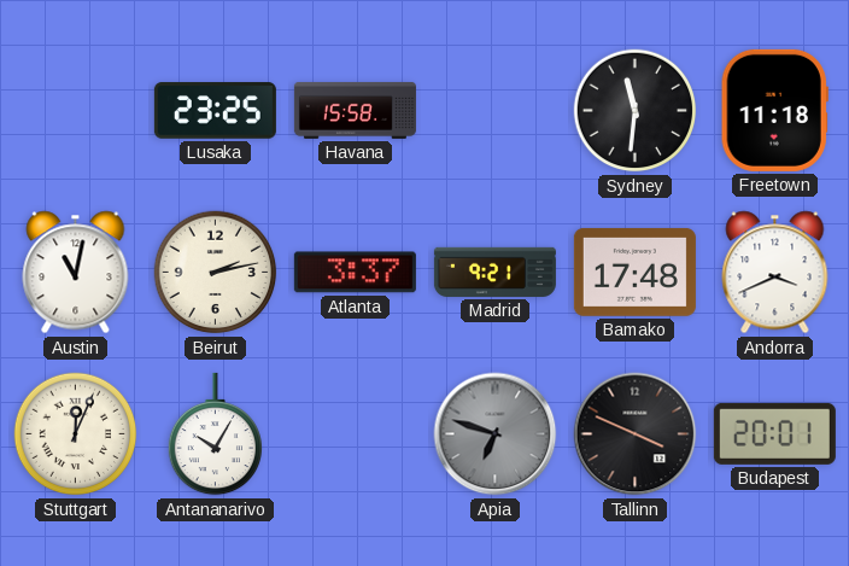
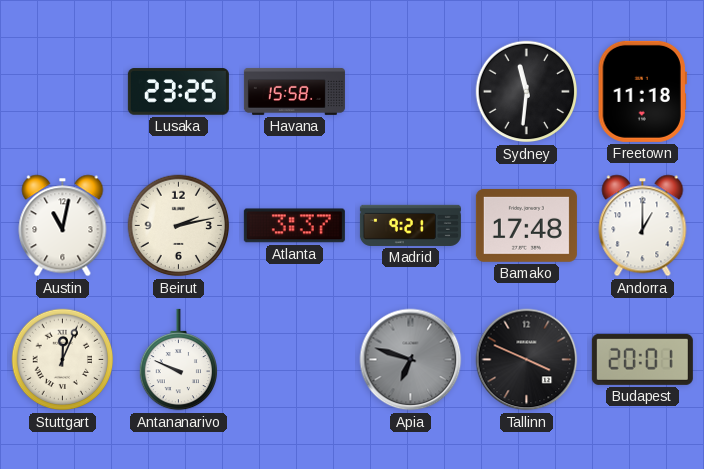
Andorra: 3:41 -> 1:00 (643, 226)
Antananarivo: 10:05 -> 9:49 (178, 360)
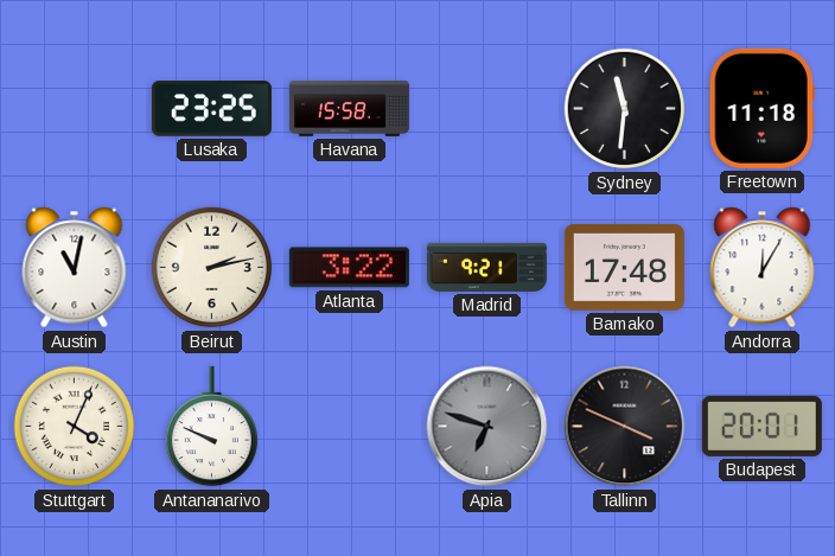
Atlanta: 3:37 -> 3:22 (349, 268)
Andorra: 1:00 -> 12:05 (763, 268)
Stuttgart: 12:04 -> 4:04 (75, 427)
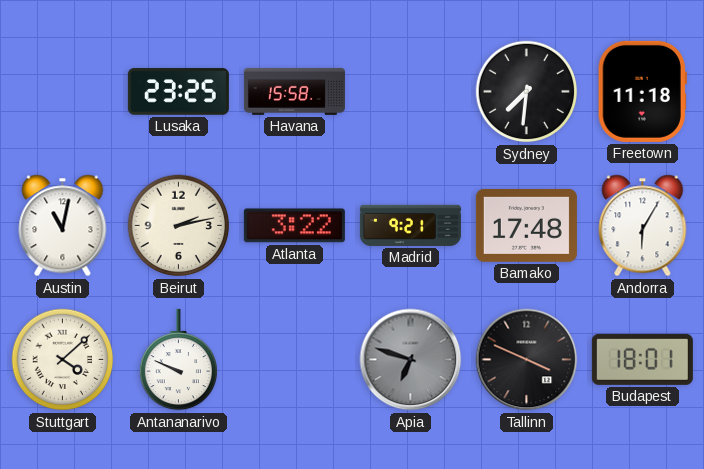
Sydney: 11:31 -> 7:31 (527, 92)
Andorra: 12:05 -> 6:05 (643, 226)
Stuttgart: 4:04 -> 4:08 (63, 360)
Budapest: 20:01 -> 18:01 (642, 359)
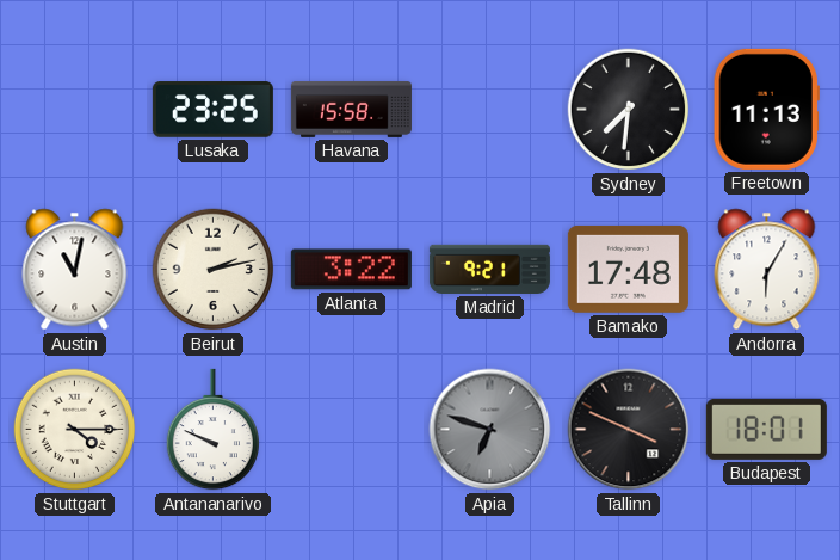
Freetown: 11:18 -> 11:13 (766, 109)
Stuttgart: 4:08 -> 4:15 (75, 430)
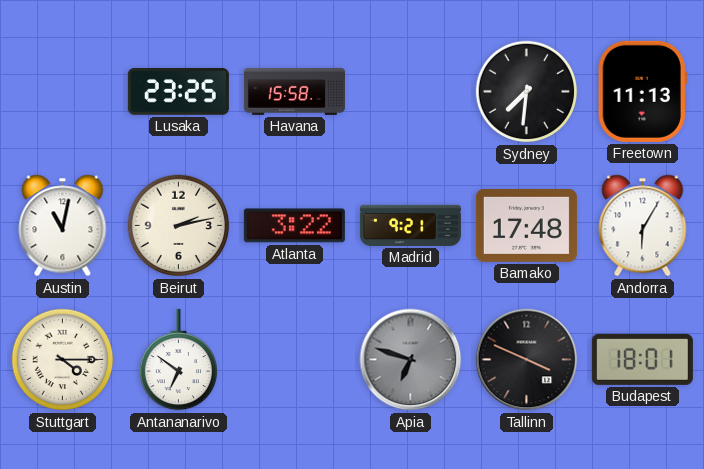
Antananarivo: 9:49 -> 6:51 (178, 360)
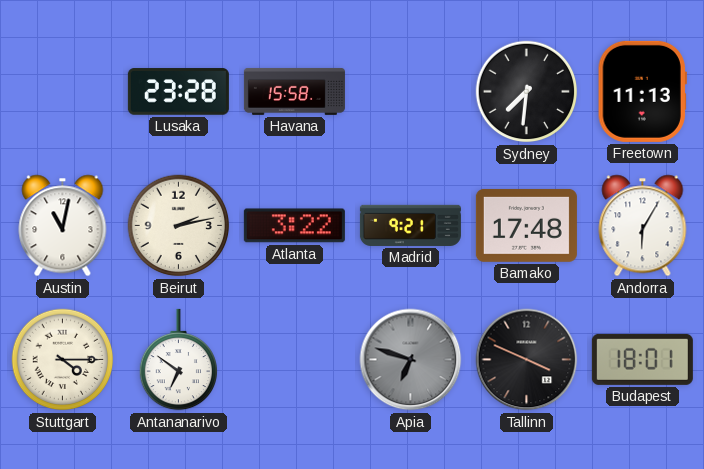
Lusaka: 23:25 -> 23:28 (178, 92)
